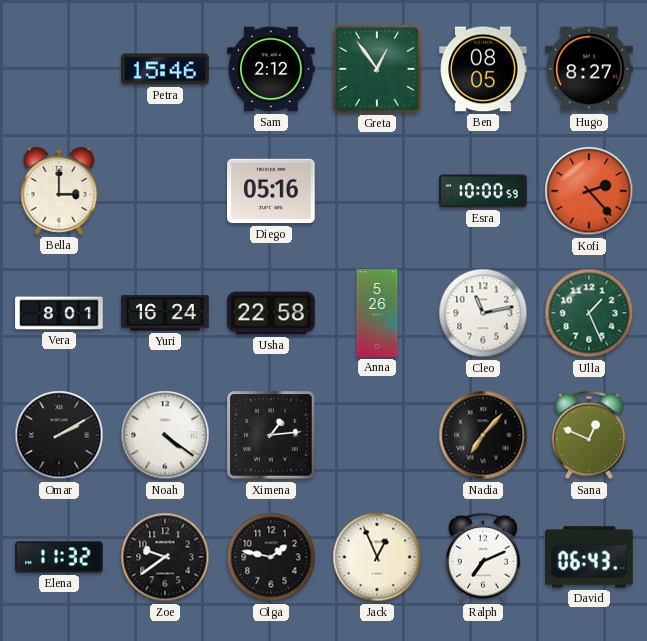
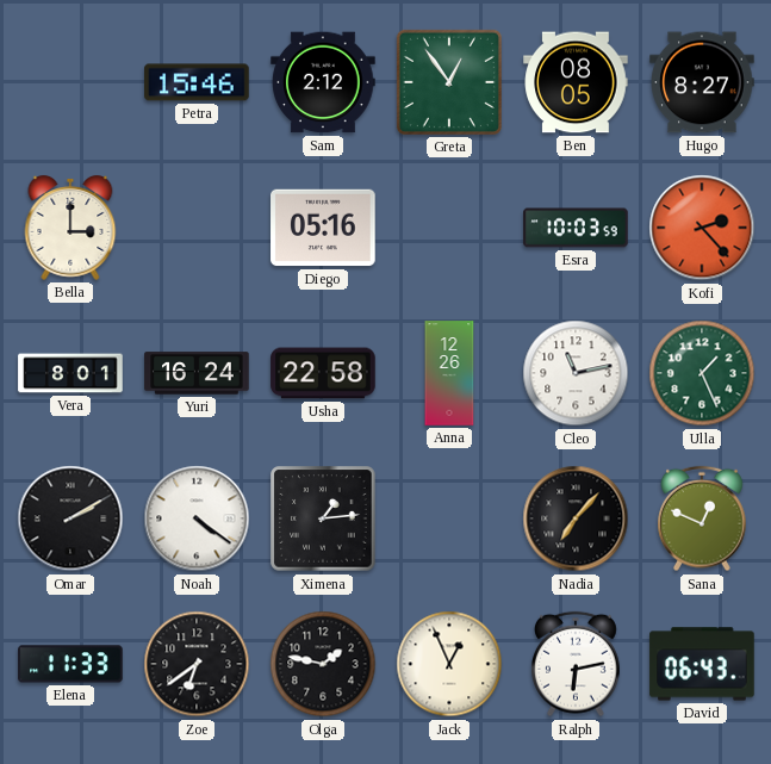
Esra: 10:00 -> 10:03 (576, 228)
Anna: 5:26 -> 12:26 (449, 373)
Elena: 11:32 -> 11:33 (70, 664)
Zoe: 9:39 -> 6:39 (197, 664)
Ralph: 7:11 -> 6:13 (577, 664)
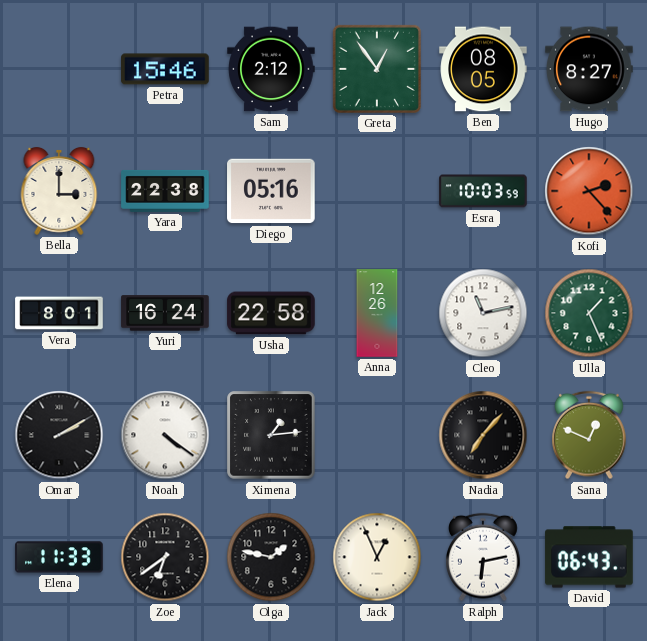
Yara: none -> 22:38 (165, 191)
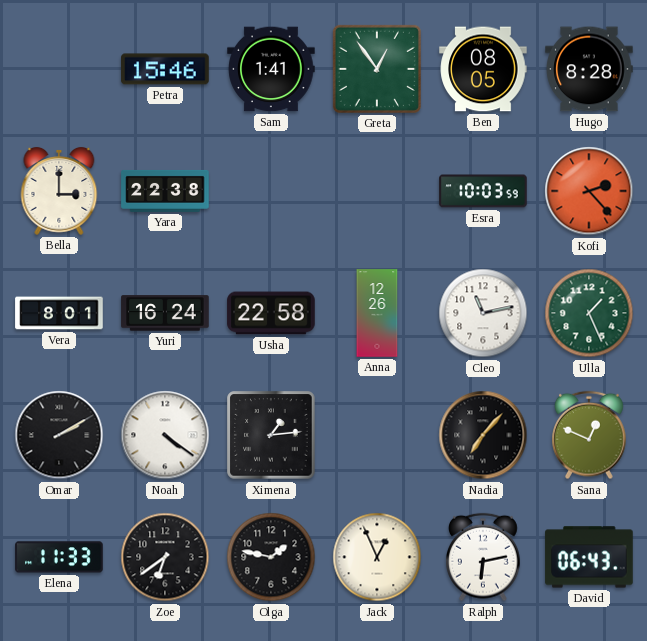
Sam: 2:12 -> 1:41 (271, 69)
Hugo: 8:27 -> 8:28 (589, 69)
Diego: 05:16 -> none (271, 191)
